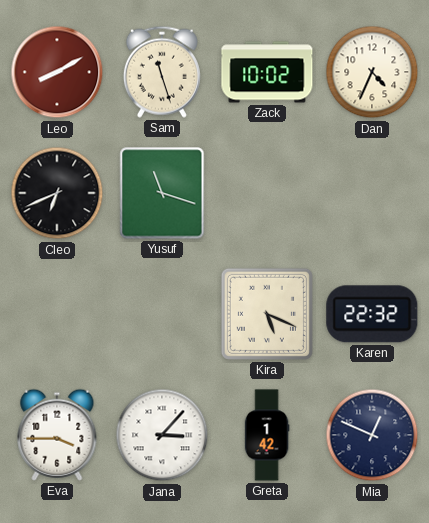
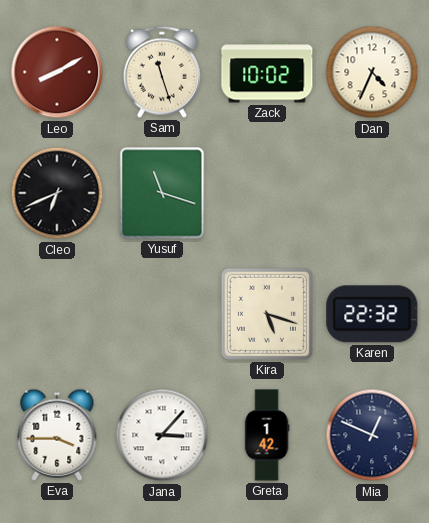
Kira: 5:19 -> 5:18 (267, 314)
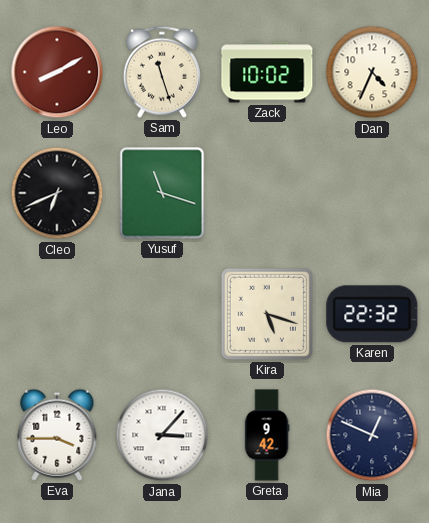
Greta: 1:42 -> 9:42 (267, 435)
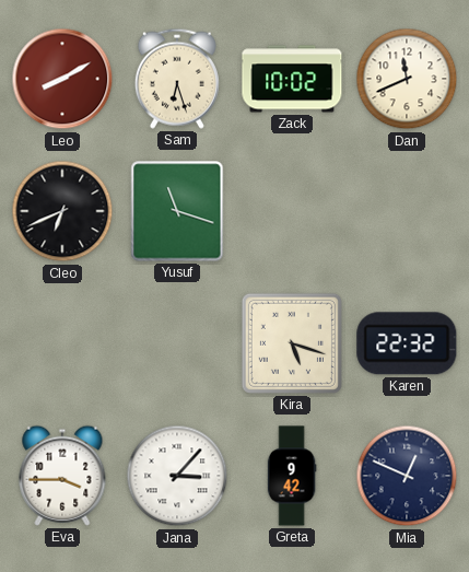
Sam: 11:27 -> 6:27 (177, 79)
Dan: 4:34 -> 11:41 (407, 79)
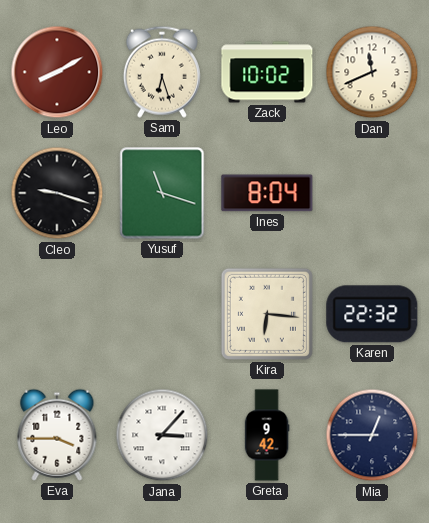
Cleo: 6:41 -> 9:18 (57, 193)
Ines: none -> 8:04 (267, 193)
Kira: 5:18 -> 6:16 (267, 314)
Mia: 12:49 -> 12:45 (372, 435)
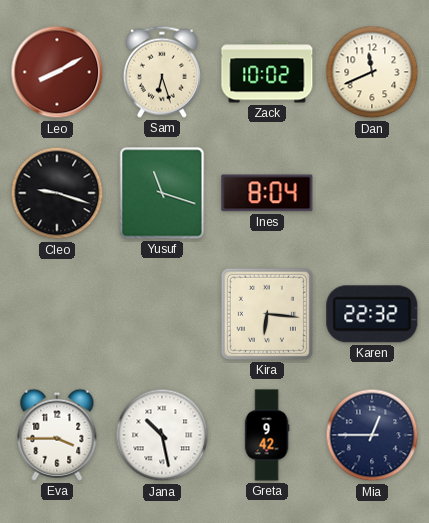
Jana: 3:07 -> 10:28 (162, 435)
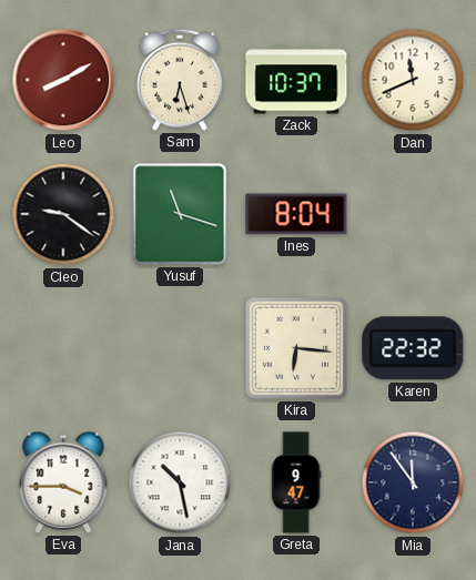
Zack: 10:02 -> 10:37 (296, 80)
Cleo: 9:18 -> 9:21 (63, 214)
Greta: 9:42 -> 9:47 (296, 482)
Mia: 12:45 -> 11:54 (413, 482)
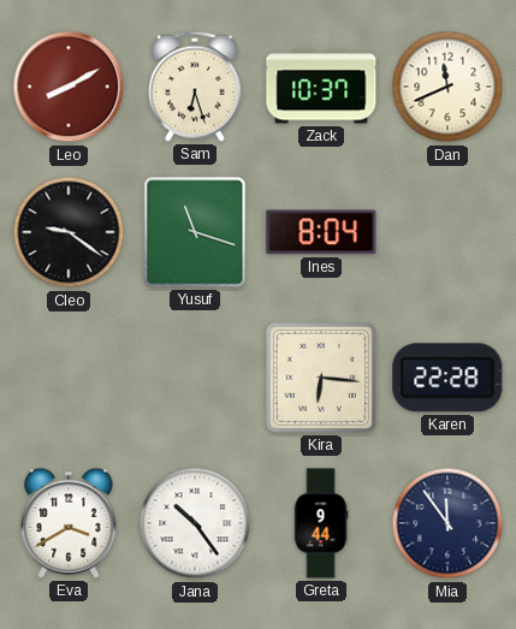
Karen: 22:32 -> 22:28 (447, 378)
Eva: 3:45 -> 3:40 (69, 523)
Jana: 10:28 -> 10:24 (195, 523)
Greta: 9:47 -> 9:44 (321, 523)
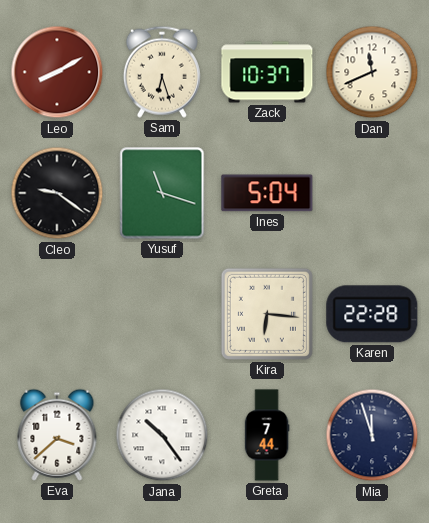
Ines: 8:04 -> 5:04 (267, 193)
Eva: 3:40 -> 3:38 (57, 435)
Greta: 9:44 -> 7:44 (267, 435)
Mia: 11:54 -> 11:57 (372, 435)
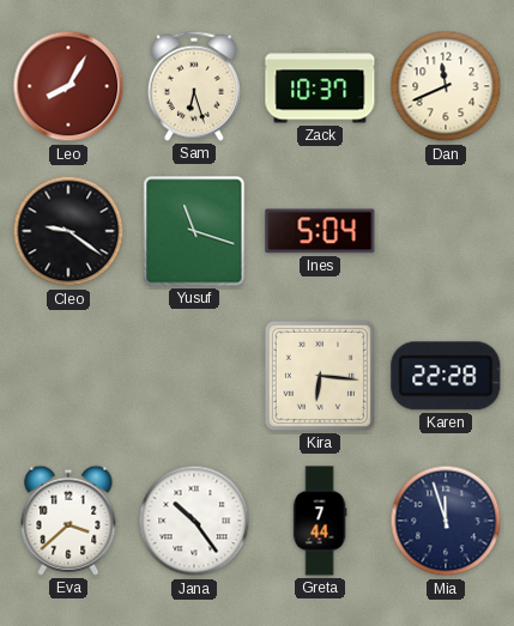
Leo: 8:10 -> 8:05 (68, 86)
